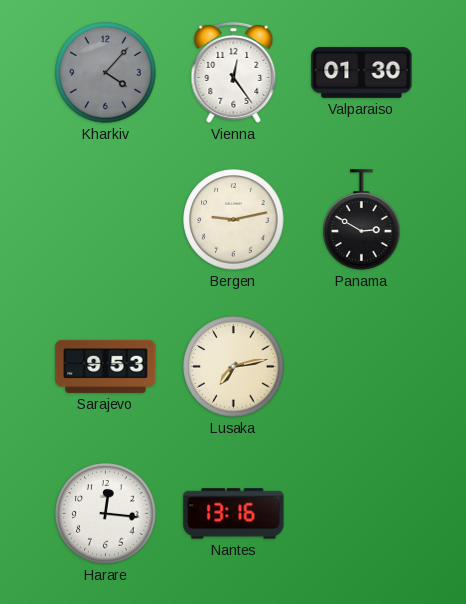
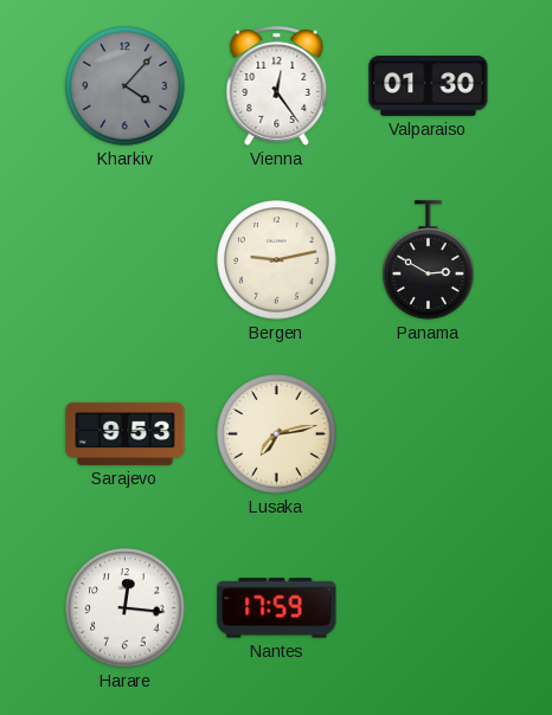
Nantes: 13:16 -> 17:59 (277, 608)
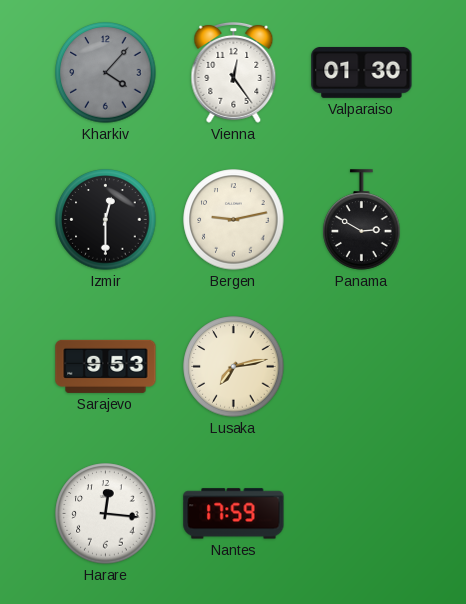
Izmir: none -> 12:30 (106, 220)
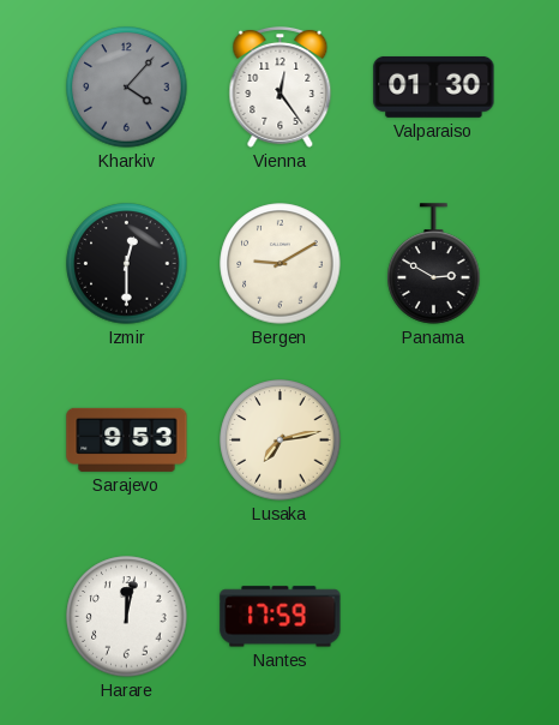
Bergen: 9:13 -> 9:10 (281, 264)
Harare: 12:16 -> 12:02 (127, 617)
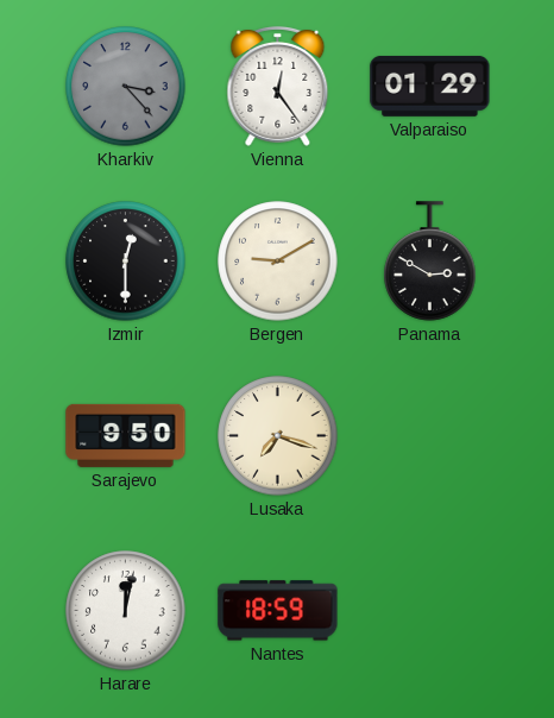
Kharkiv: 4:07 -> 3:23 (126, 87)
Valparaiso: 01:30 -> 01:29 (430, 86)
Sarajevo: 9:53 -> 9:50 (126, 435)
Lusaka: 7:13 -> 7:18 (278, 436)
Nantes: 17:59 -> 18:59 (278, 611)
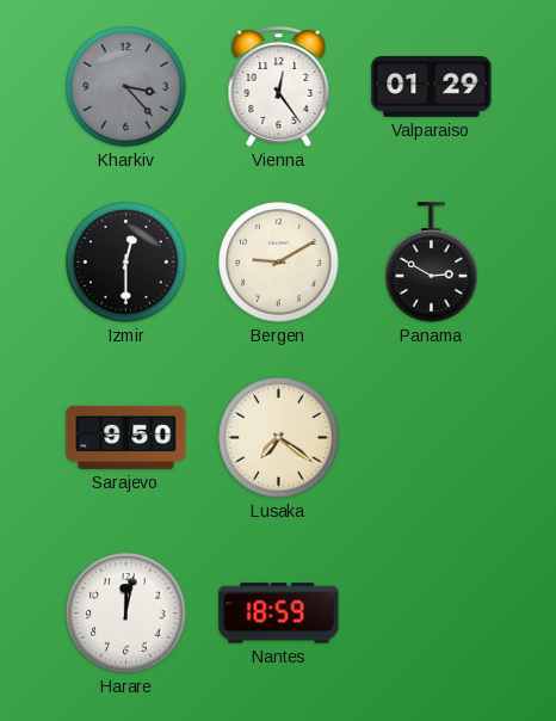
Lusaka: 7:18 -> 7:21 (279, 438)
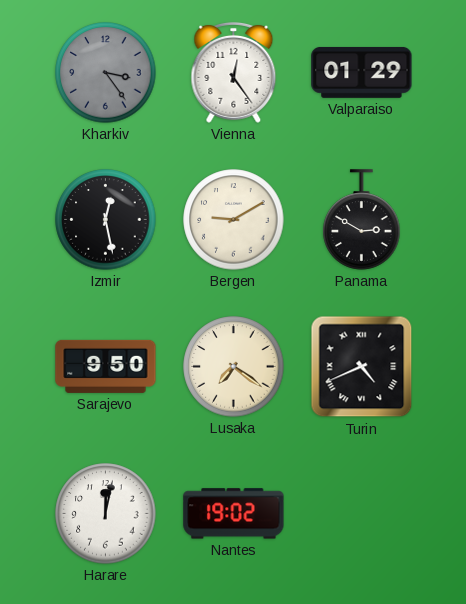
Kharkiv: 3:23 -> 3:24 (106, 73)
Izmir: 12:30 -> 12:28 (106, 220)
Turin: none -> 4:41 (362, 367)
Nantes: 18:59 -> 19:02 (234, 514)
